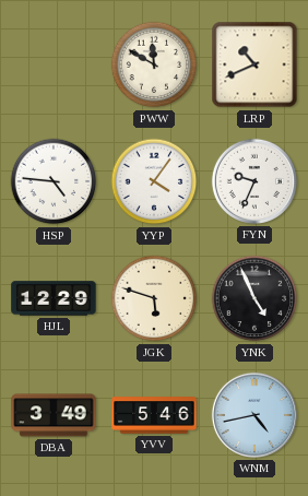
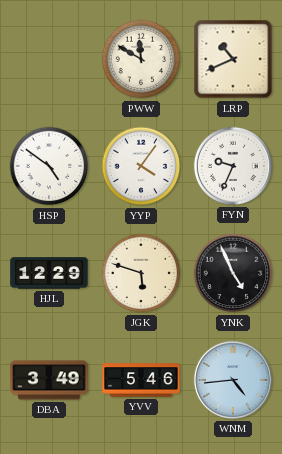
HSP: 4:46 -> 4:51 (49, 166)
WNM: 4:43 -> 4:44 (233, 380)
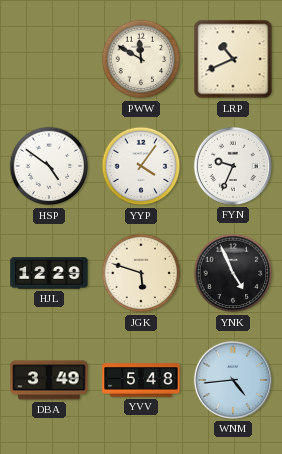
YVV: 5:46 -> 5:48 (141, 380)
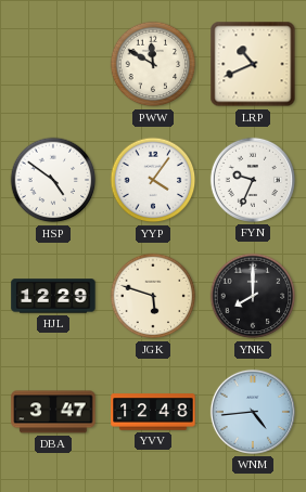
YNK: 4:56 -> 8:00 (253, 296)
DBA: 3:49 -> 3:47 (53, 412)
YVV: 5:48 -> 12:48 (153, 412)
